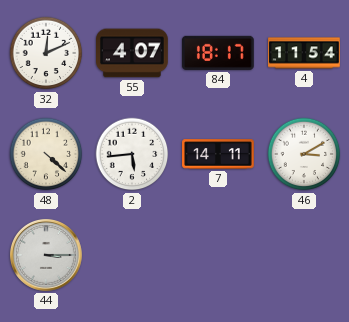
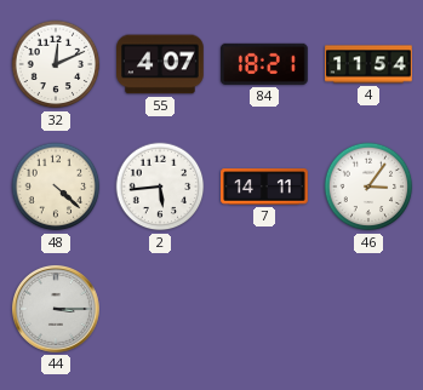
84: 18:17 -> 18:21 (264, 64)
46: 3:10 -> 3:06 (368, 187)
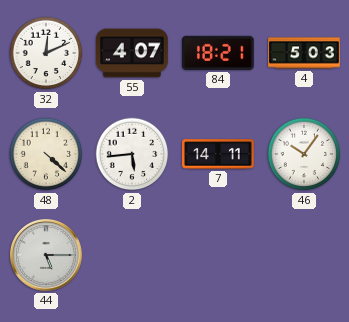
4: 11:54 -> 5:03 (304, 53)
46: 3:06 -> 10:06 (304, 154)
44: 3:15 -> 5:15 (46, 255)
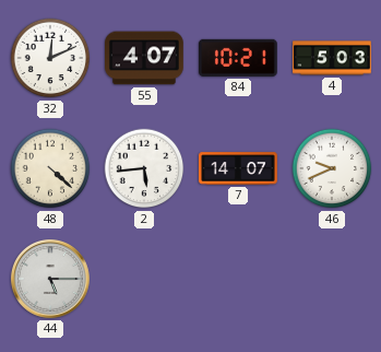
84: 18:21 -> 10:21 (238, 58)
7: 14:11 -> 14:07 (238, 168)
46: 10:06 -> 9:41 (332, 168)
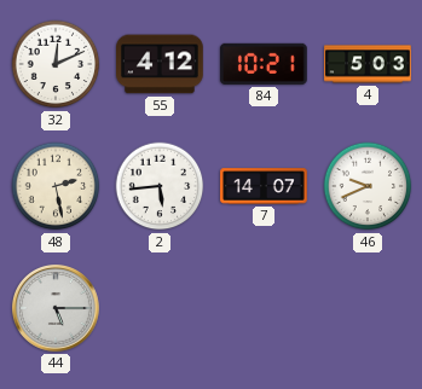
55: 4:07 -> 4:12 (160, 64)
48: 4:22 -> 2:28 (56, 186)
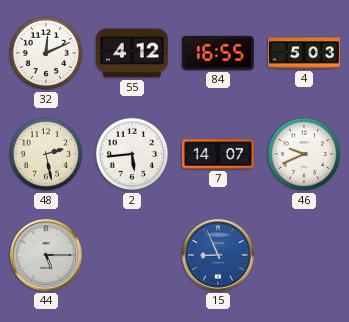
84: 10:21 -> 16:55 (218, 53)
15: none -> 8:56 (218, 255)
